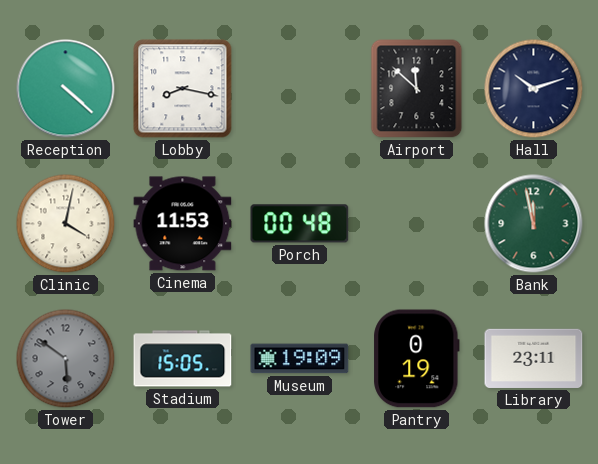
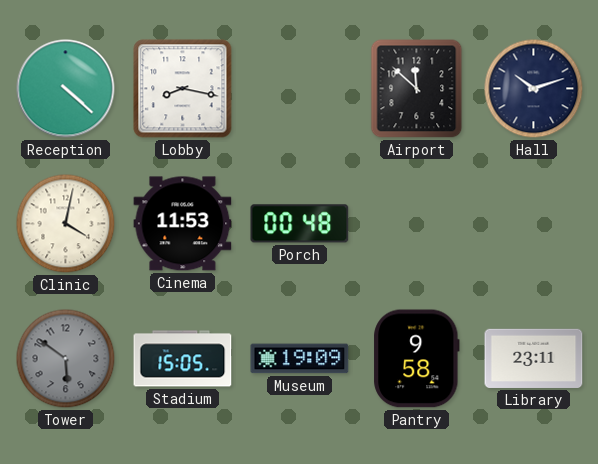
Bank: 11:58 -> none (534, 224)
Pantry: 0:19 -> 9:58 (417, 359)
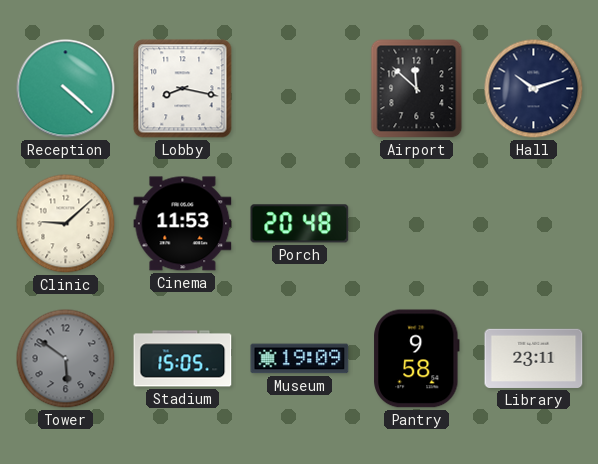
Clinic: 4:02 -> 9:08 (66, 224)
Porch: 00:48 -> 20:48 (300, 224)
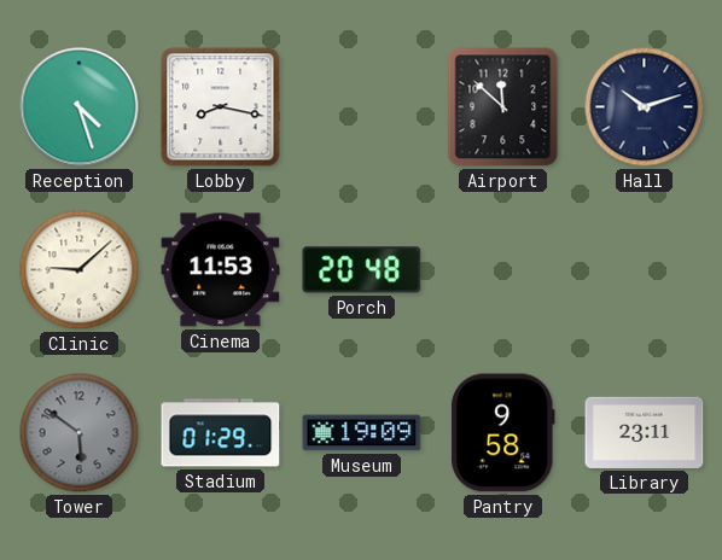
Reception: 4:22 -> 4:27 (80, 107)
Stadium: 15:05 -> 01:29 (221, 433)
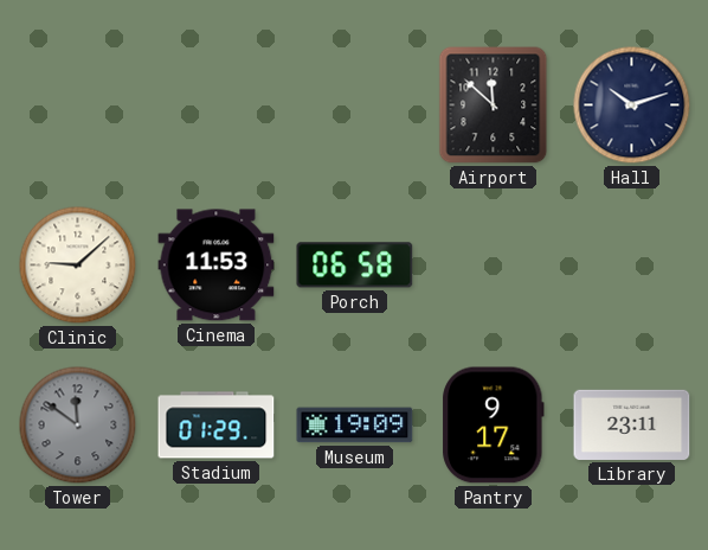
Reception: 4:27 -> none (80, 107)
Lobby: 8:17 -> none (221, 107)
Porch: 20:48 -> 06:58 (355, 266)
Tower: 5:51 -> 11:51 (78, 426)
Pantry: 9:58 -> 9:17 (494, 426)
